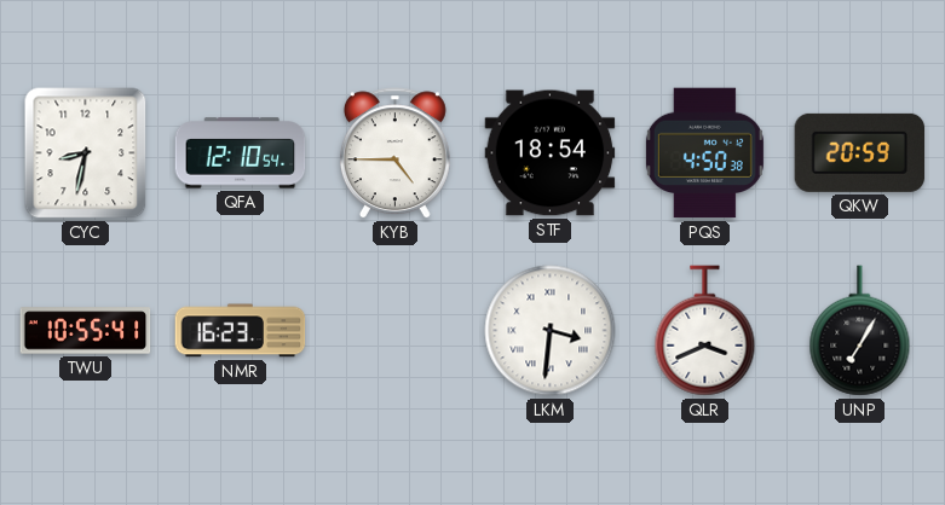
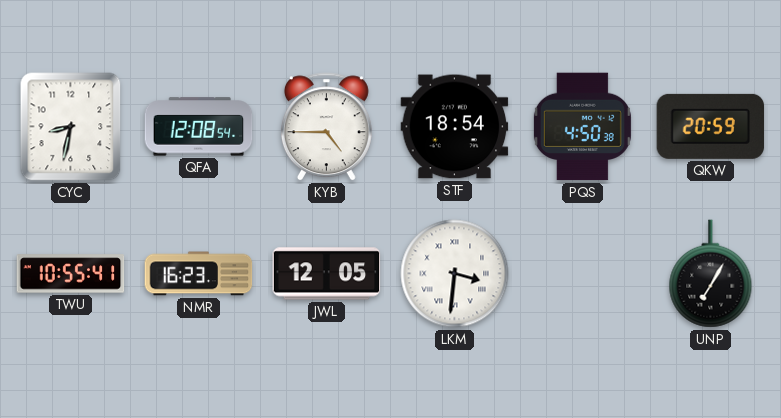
QFA: 12:10 -> 12:08 (199, 127)
JWL: none -> 12:05 (327, 274)
QLR: 3:41 -> none (705, 331)
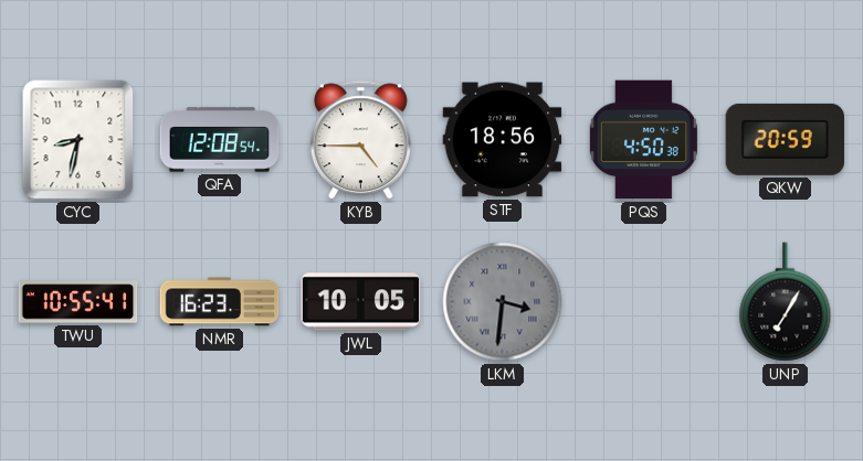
STF: 18:54 -> 18:56 (503, 140)
JWL: 12:05 -> 10:05 (361, 302)
LKM dial: white -> grey (503, 302)
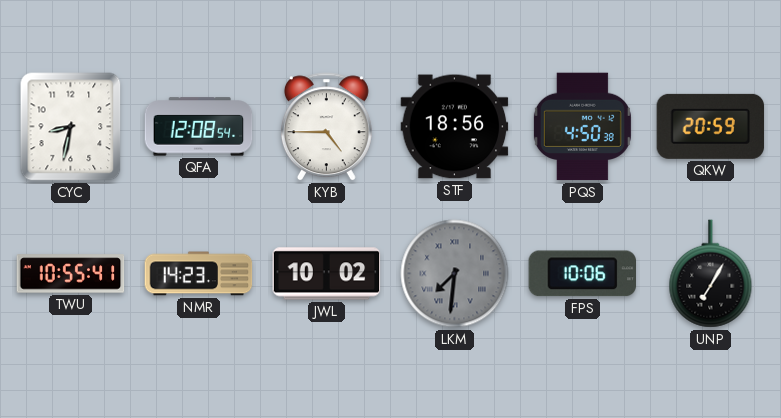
NMR: 16:23 -> 14:23 (199, 274)
JWL: 10:05 -> 10:02 (327, 274)
LKM: 3:31 -> 7:31 (455, 274)
FPS: none -> 10:06 (582, 274)
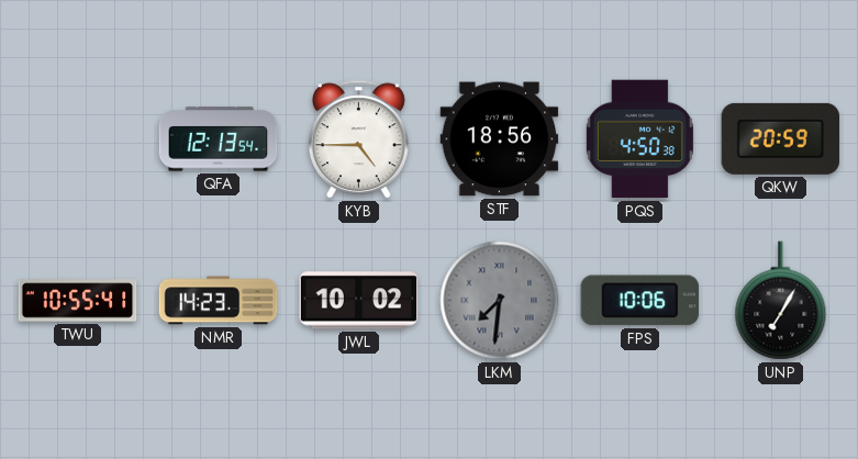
CYC: 8:32 -> none (71, 127)
QFA: 12:08 -> 12:13 (219, 139)
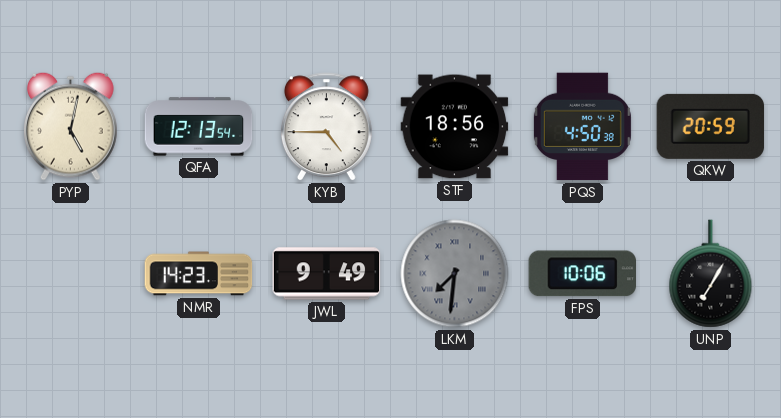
PYP: none -> 5:02 (71, 126)
TWU: 10:55 -> none (78, 301)
JWL: 10:02 -> 9:49 (327, 274)
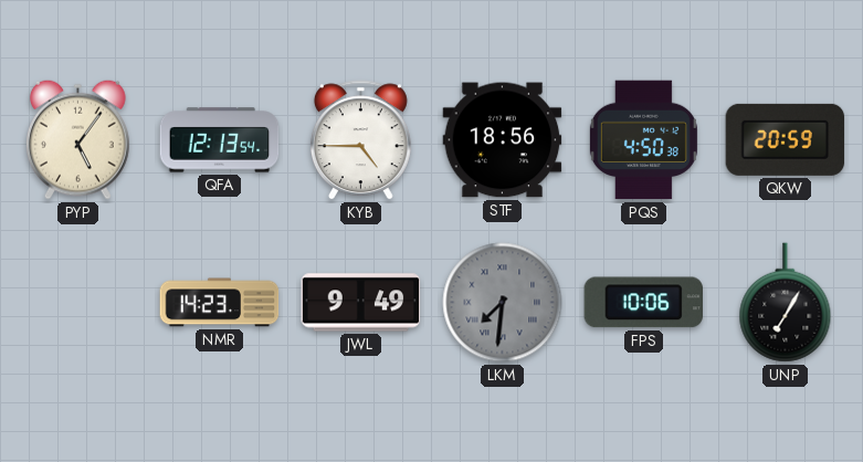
PYP: 5:02 -> 5:06 (78, 139)
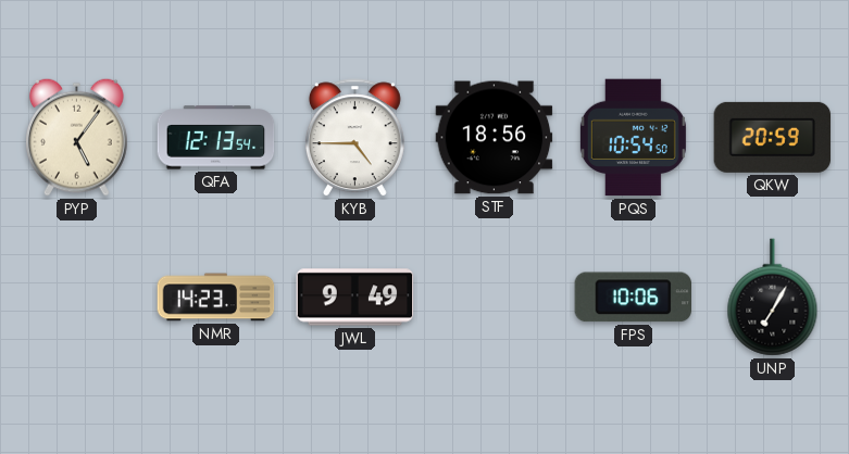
PQS: 4:50 -> 10:54 (633, 138)
LKM: 7:31 -> none (503, 303)
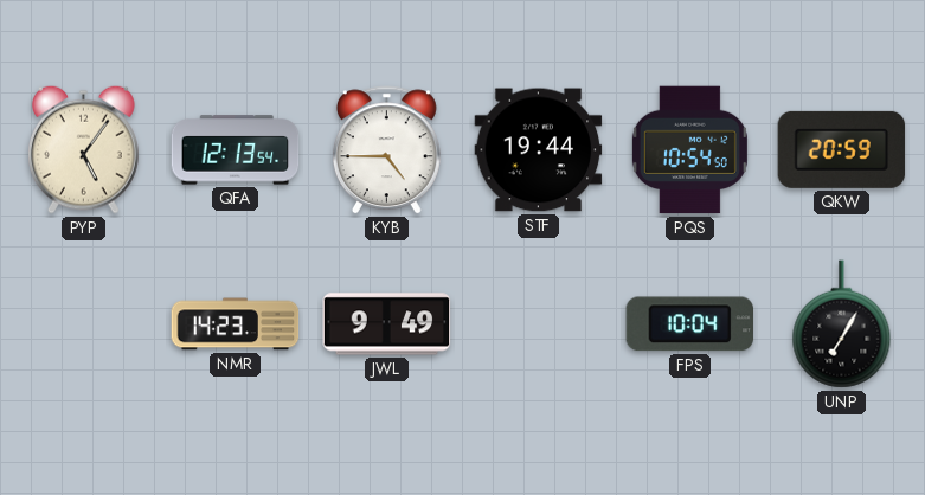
STF: 18:56 -> 19:44 (539, 150)
FPS: 10:06 -> 10:04 (689, 324)
